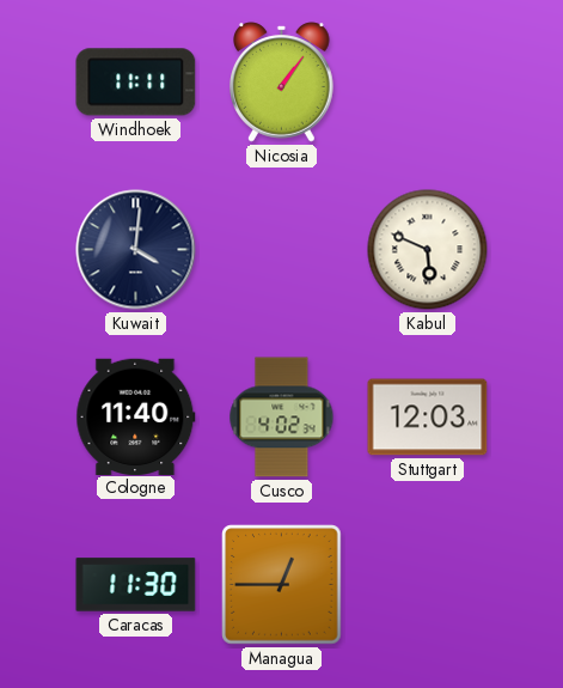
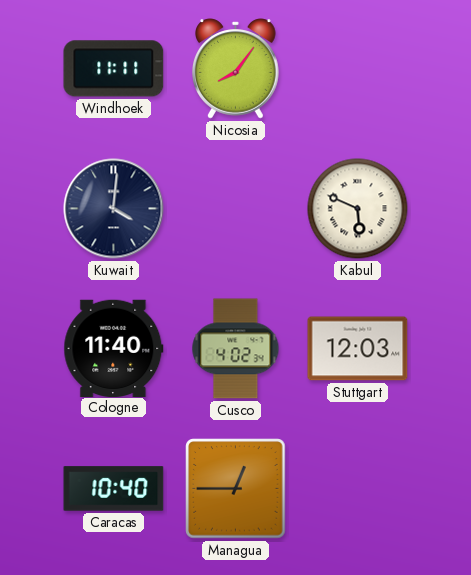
Nicosia: 1:06 -> 8:06 (236, 69)
Caracas: 11:30 -> 10:40 (114, 489)
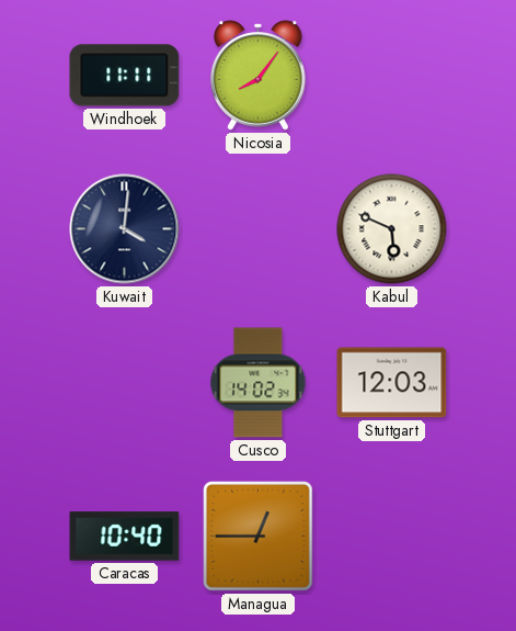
Cologne: 11:40 -> none (114, 348)
Cusco: 4:02 -> 14:02 (259, 383)
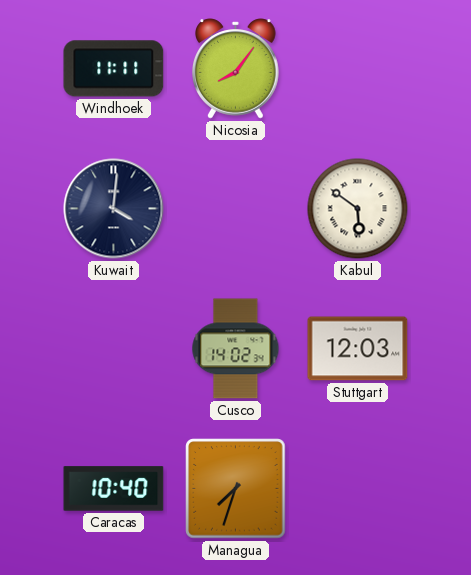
Kabul: 5:49 -> 5:51 (358, 209)
Managua: 12:45 -> 7:33 (236, 489)
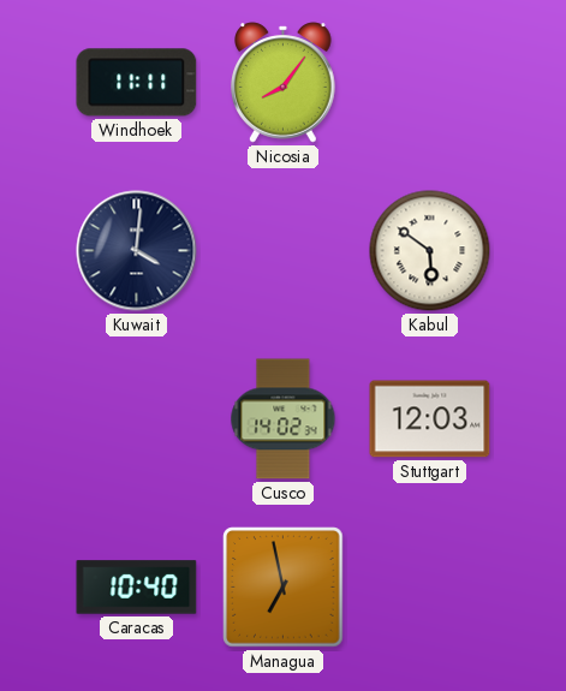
Managua: 7:33 -> 6:58 (284, 588)
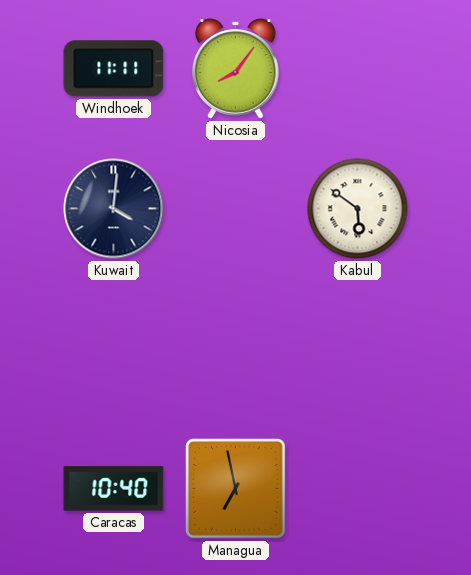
Cusco: 14:02 -> none (284, 419)
Stuttgart: 12:03 -> none (430, 419)
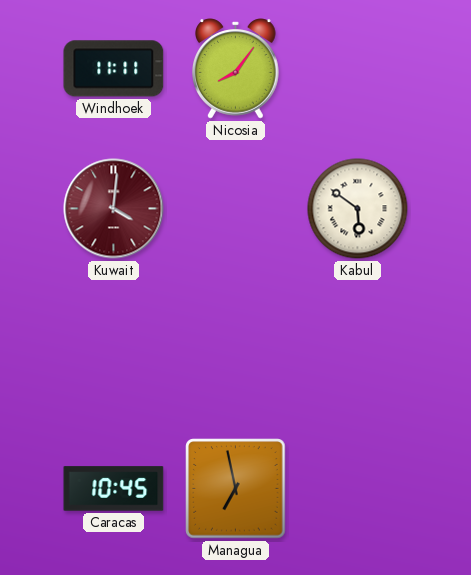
Kuwait dial: navy -> burgundy (114, 209)
Caracas: 10:40 -> 10:45 (114, 489)
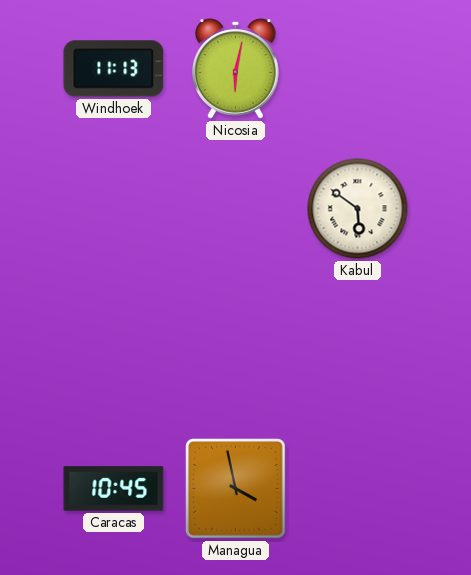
Windhoek: 11:11 -> 11:13 (114, 69)
Nicosia: 8:06 -> 6:02 (236, 69)
Kuwait: 4:01 -> none (114, 209)
Managua: 6:58 -> 3:58 (236, 489)
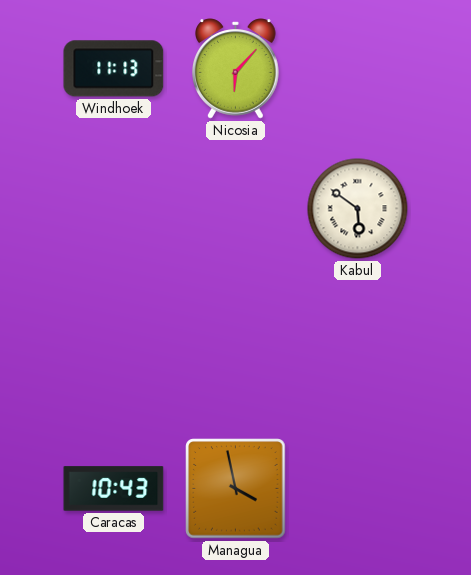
Nicosia: 6:02 -> 6:07 (236, 69)
Caracas: 10:45 -> 10:43 (114, 489)
